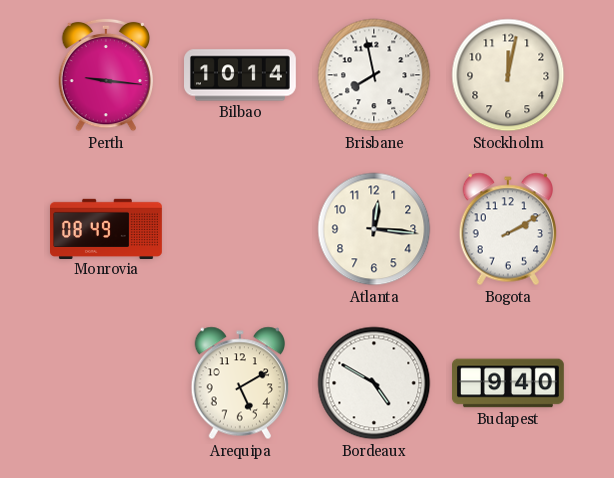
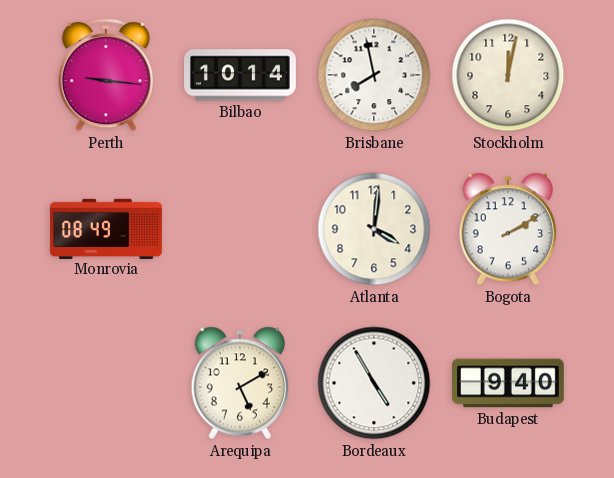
Atlanta: 12:16 -> 4:01 (374, 229)
Bordeaux: 4:50 -> 4:55 (374, 383)
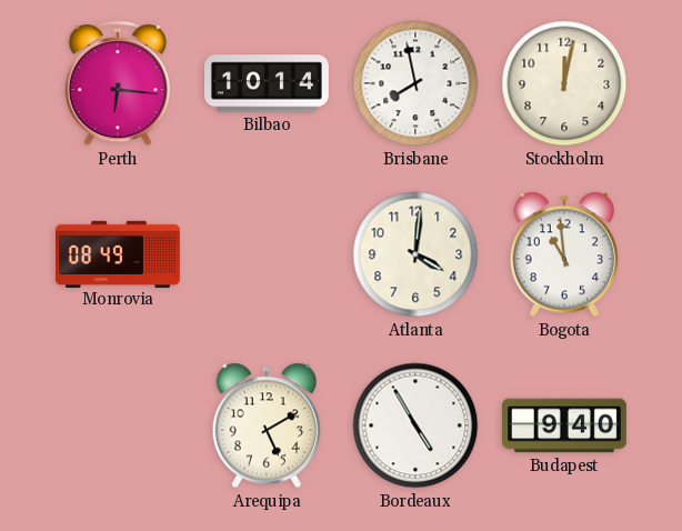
Perth: 9:16 -> 6:16 (117, 83)
Bogota: 2:10 -> 10:59 (563, 254)
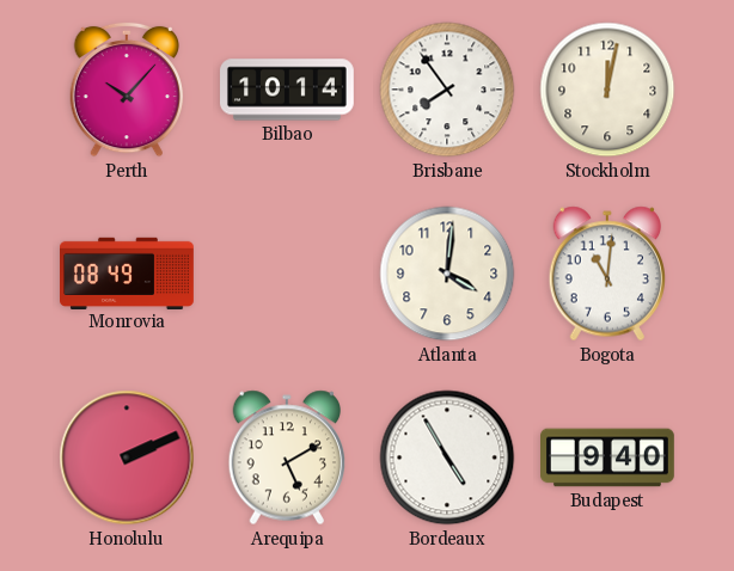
Perth: 6:16 -> 10:07 (126, 90)
Brisbane: 7:58 -> 7:54 (447, 90)
Bogota: 10:59 -> 11:01 (606, 274)
Honolulu: none -> 2:11 (127, 458)
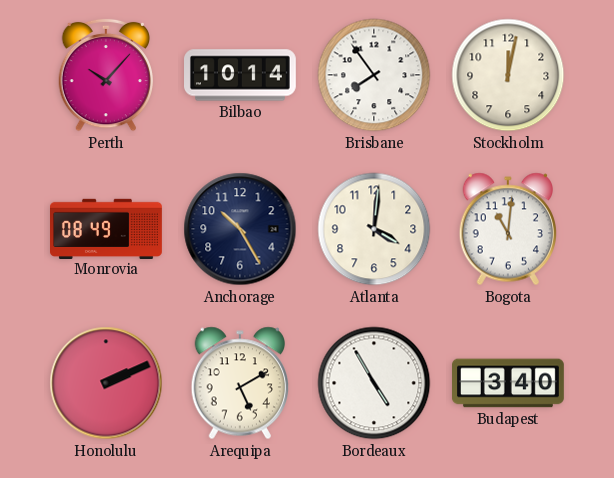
Anchorage: none -> 10:25 (240, 229)
Budapest: 9:40 -> 3:40 (509, 383)
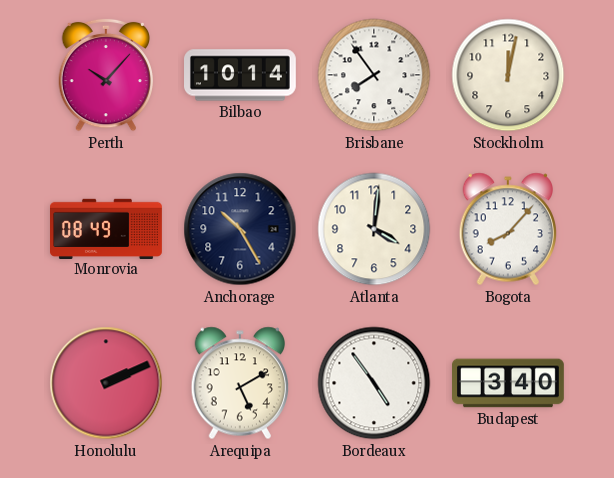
Bogota: 11:01 -> 8:07 (507, 229)
Bordeaux: 4:55 -> 4:54 (374, 383)
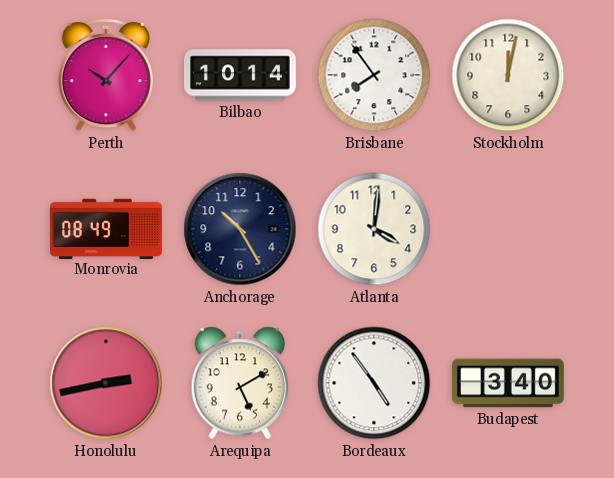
Bogota: 8:07 -> none (507, 229)
Honolulu: 2:11 -> 2:43 (106, 383)
